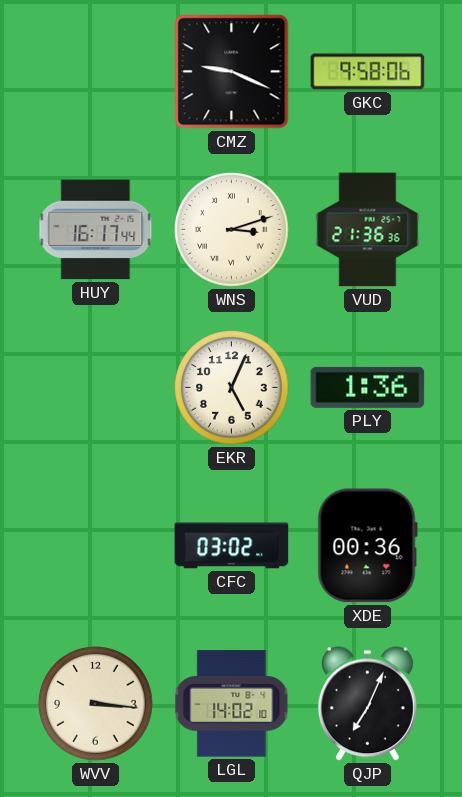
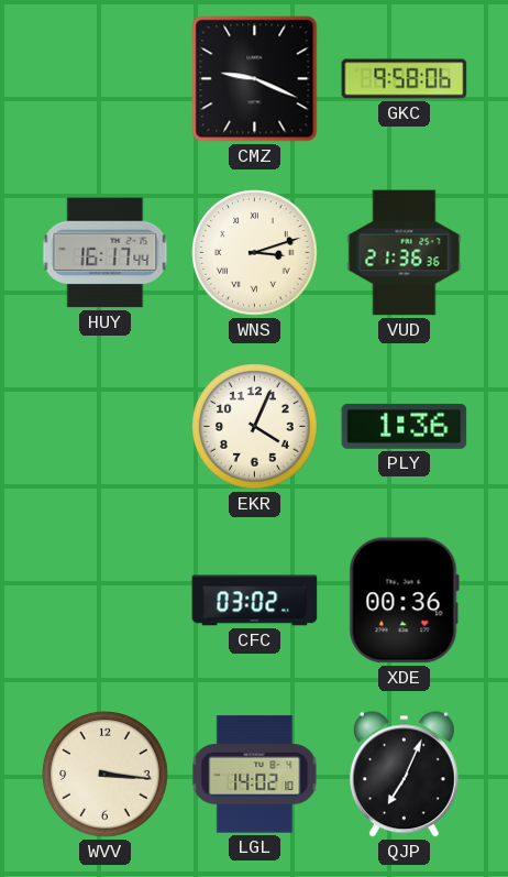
EKR: 5:04 -> 4:04 (255, 427)
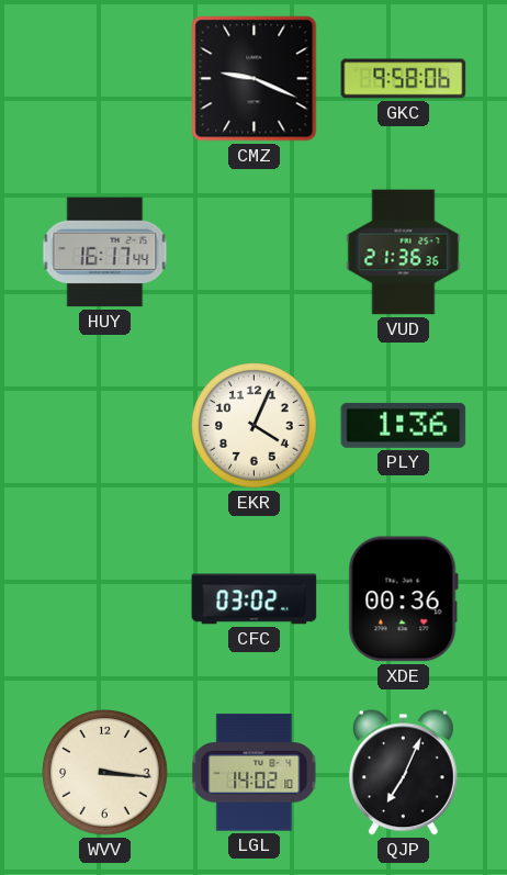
WNS: 3:12 -> none (255, 253)
